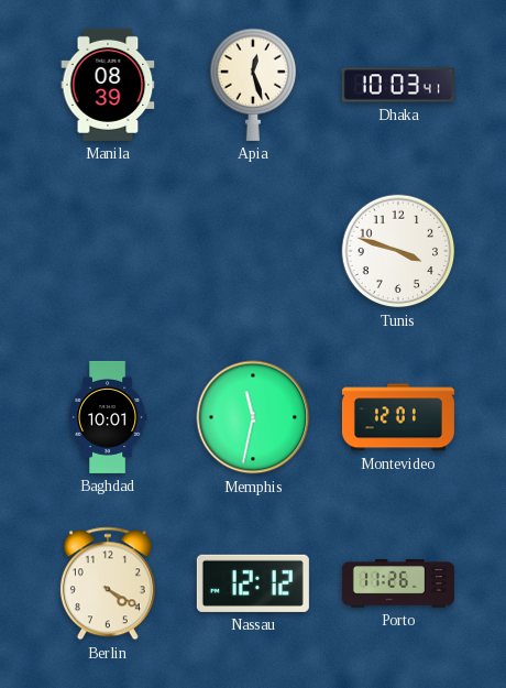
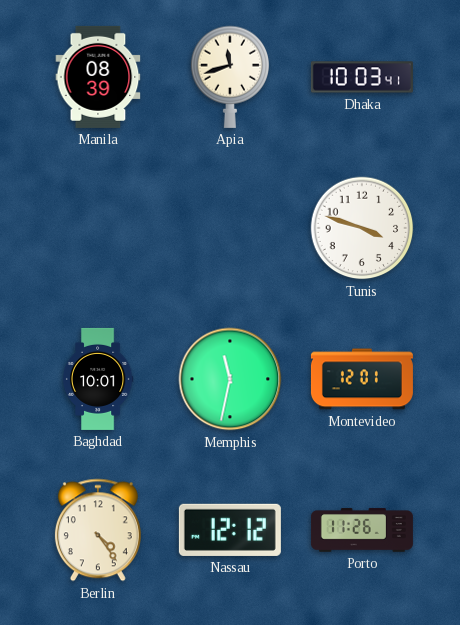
Apia: 12:27 -> 11:42 (230, 77)
Berlin: 4:20 -> 4:24 (98, 530)
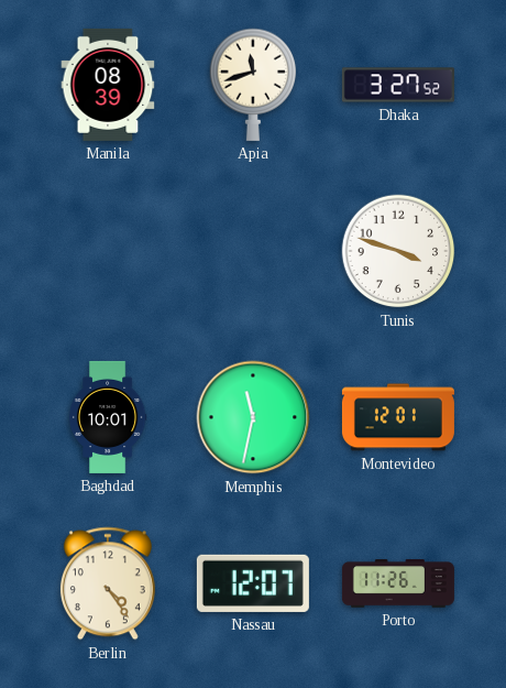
Dhaka: 10:03 -> 3:27 (398, 85)
Nassau: 12:12 -> 12:07 (253, 583)
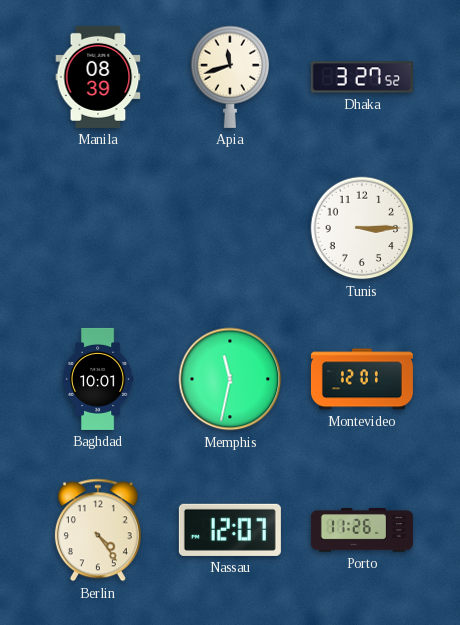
Tunis: 3:48 -> 3:15 (362, 228)
